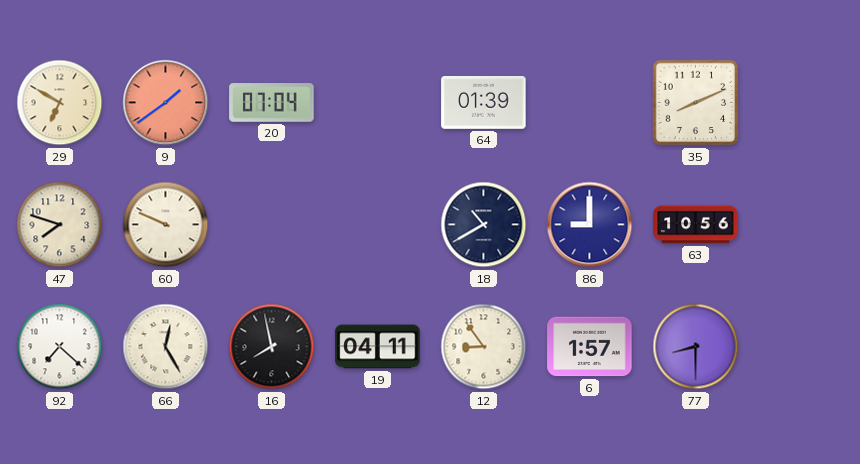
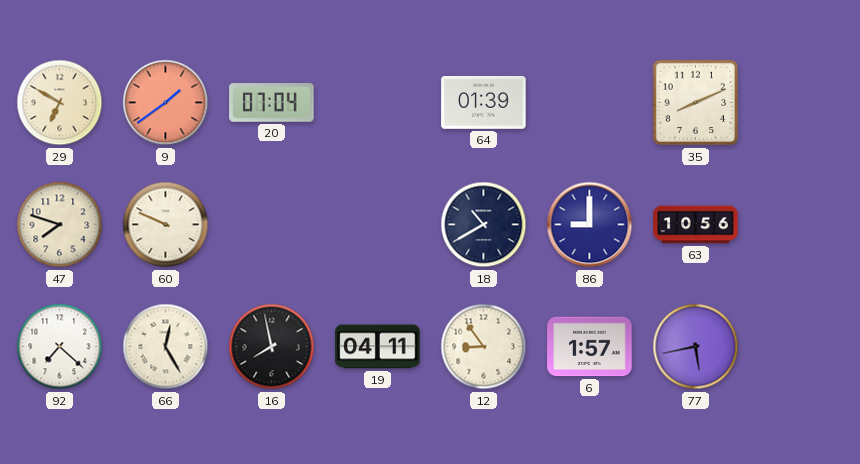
77: 8:30 -> 5:43 (696, 347)
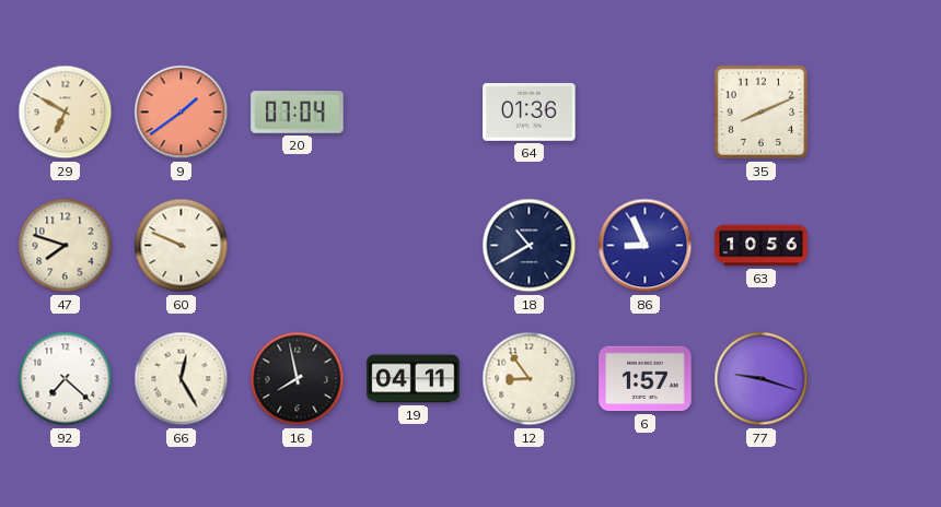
64: 01:39 -> 01:36 (530, 113)
86: 9:00 -> 8:56 (646, 246)
77: 5:43 -> 9:18 (762, 379)
